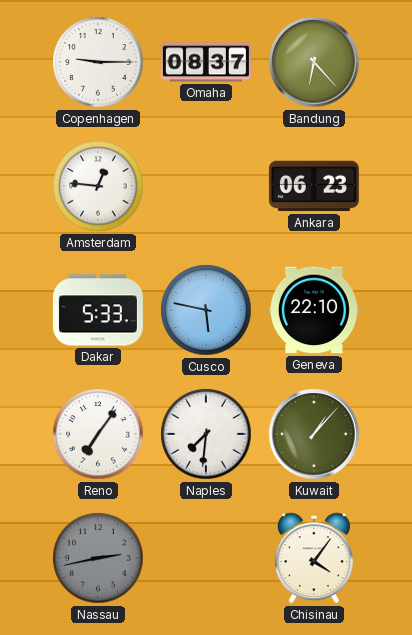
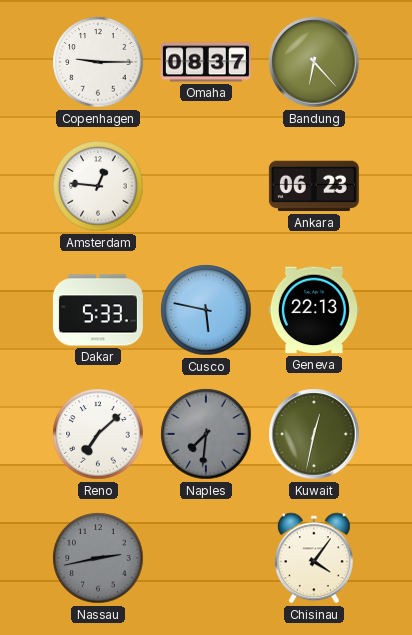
Geneva: 22:10 -> 22:13 (314, 310)
Reno: 7:06 -> 7:08 (98, 434)
Naples dial: white -> grey (206, 434)
Kuwait: 1:07 -> 12:32 (314, 434)
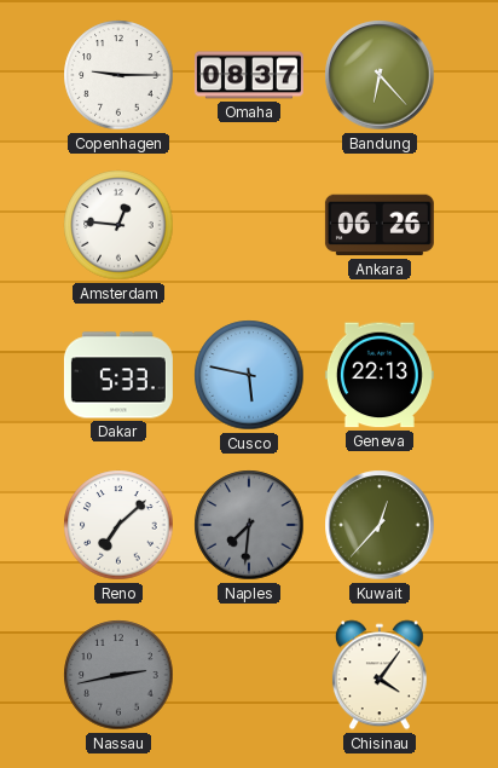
Ankara: 06:23 -> 06:26 (380, 225)
Kuwait: 12:32 -> 12:37 (380, 525)
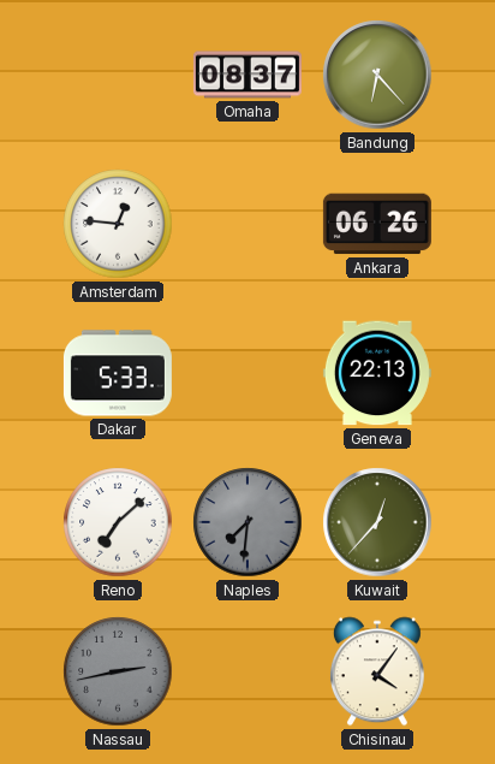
Copenhagen: 9:15 -> none (118, 75)
Cusco: 5:47 -> none (249, 375)
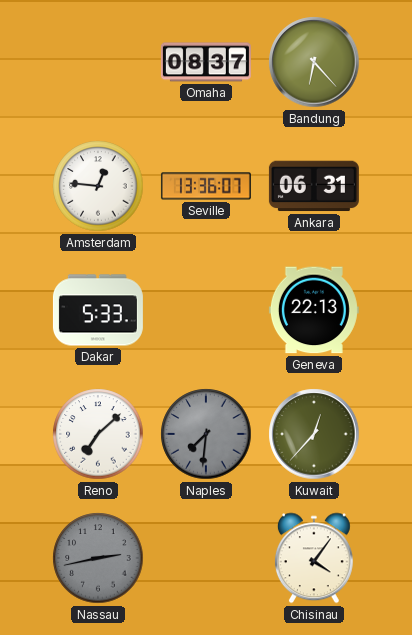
Seville: none -> 13:36 (206, 186)
Ankara: 06:26 -> 06:31 (314, 186)
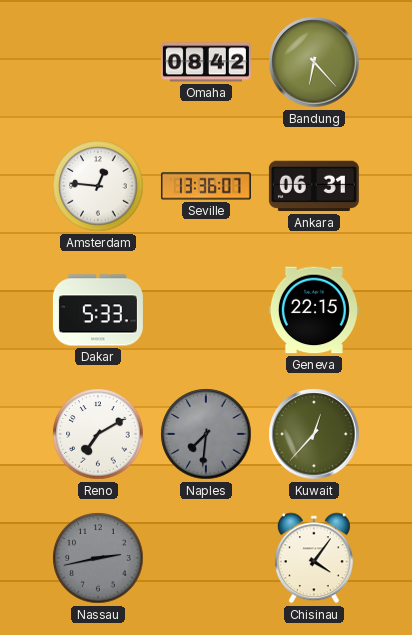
Omaha: 08:37 -> 08:42 (206, 62)
Geneva: 22:13 -> 22:15 (314, 310)
Reno: 7:08 -> 7:10 (98, 434)
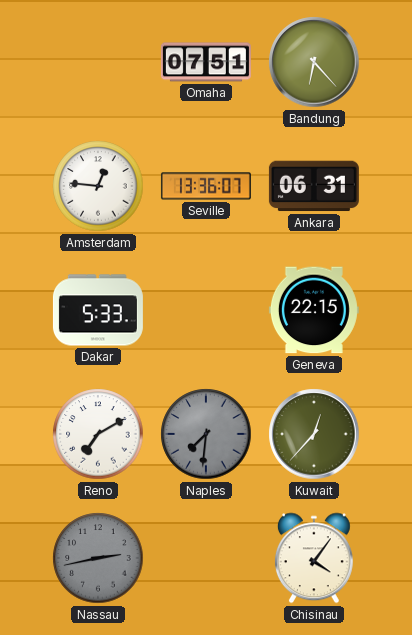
Omaha: 08:42 -> 07:51 (206, 62)
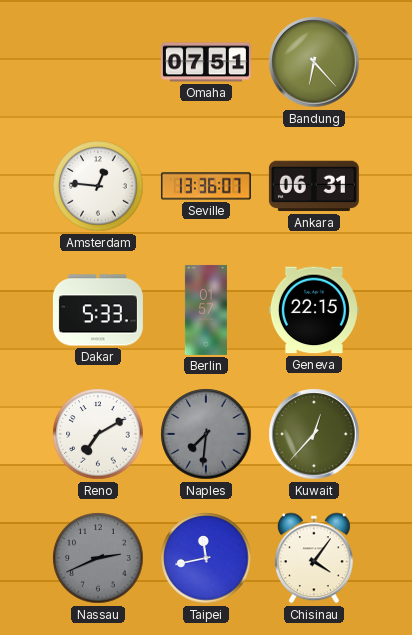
Berlin: none -> 01:57 (206, 310)
Nassau: 2:43 -> 2:41 (98, 558)
Taipei: none -> 11:43 (206, 558)
